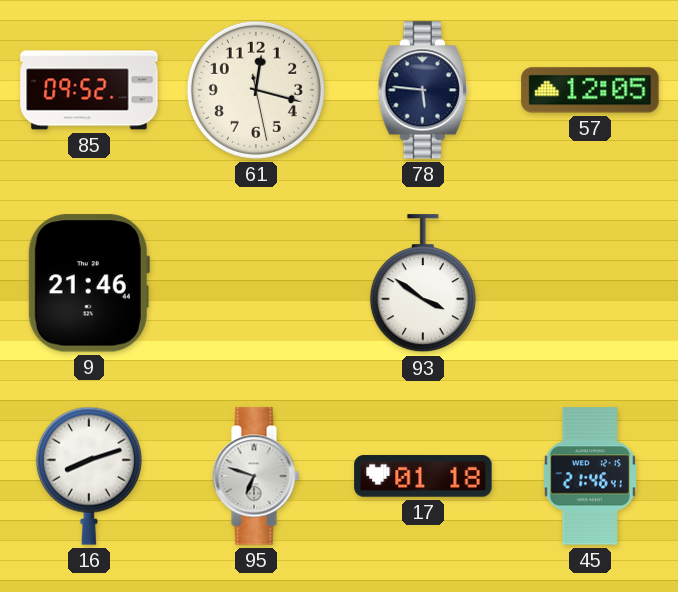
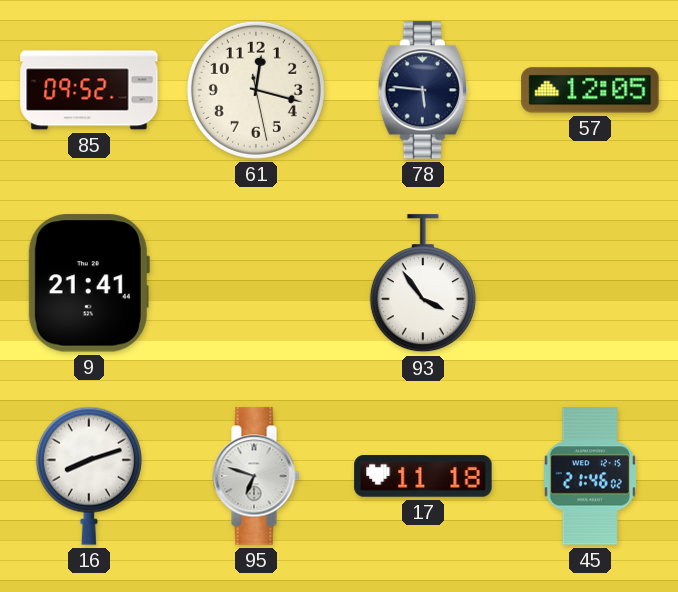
9: 21:46 -> 21:41 (89, 283)
93: 3:51 -> 3:54 (423, 284)
17: 01:18 -> 11:18 (423, 476)
45: 21:46:41 -> 21:46:02 (590, 476)
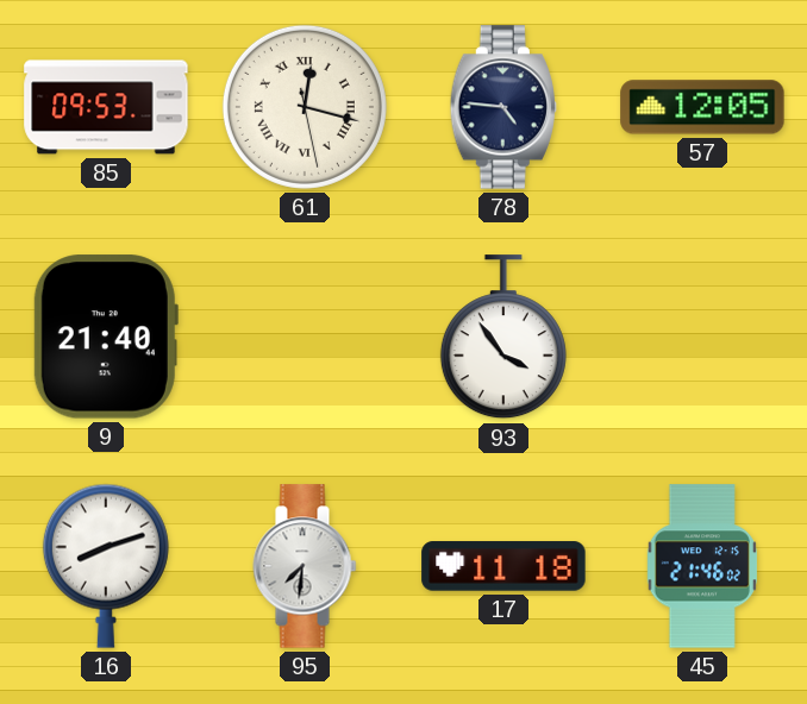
85: 09:52 -> 09:53 (106, 107)
61 numerals: Arabic -> Roman (305, 107)
78: 5:46 -> 4:46 (502, 107)
9: 21:41 -> 21:40 (106, 337)
95: 6:48 -> 7:31 (305, 566)
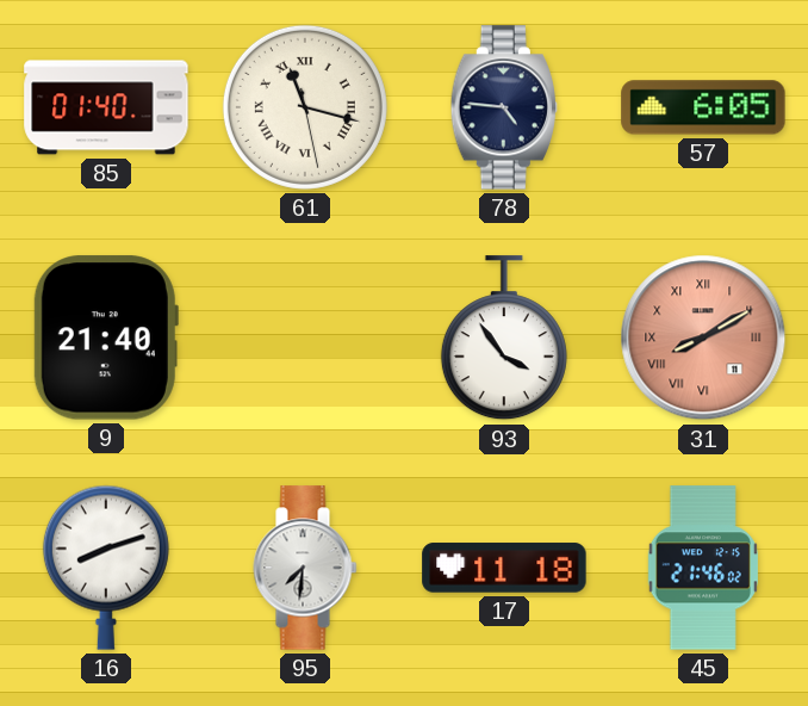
85: 09:53 -> 01:40 (106, 107)
61: 12:17 -> 11:17 (305, 107)
57: 12:05 -> 6:05 (703, 107)
31: none -> 8:10 (703, 337)
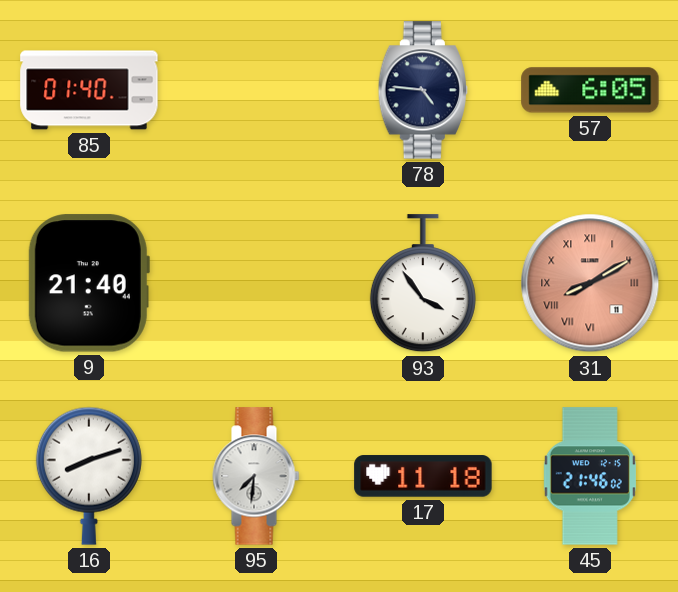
61: 11:17 -> none (305, 107)
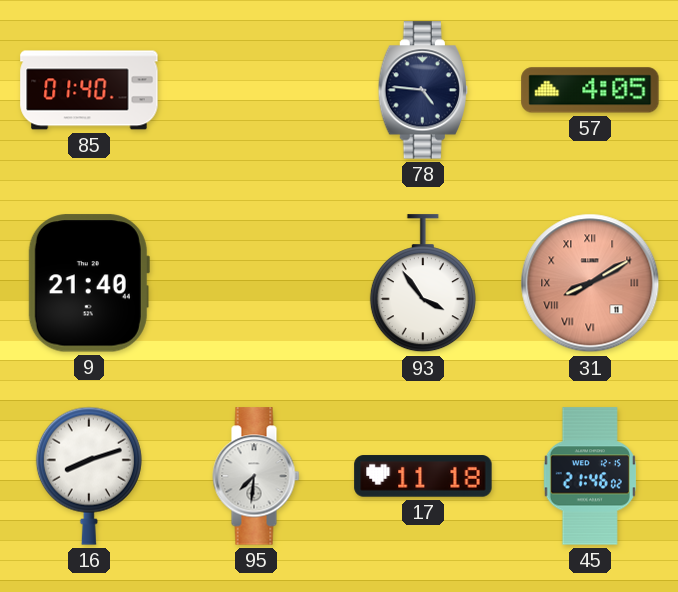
57: 6:05 -> 4:05 (590, 90)
